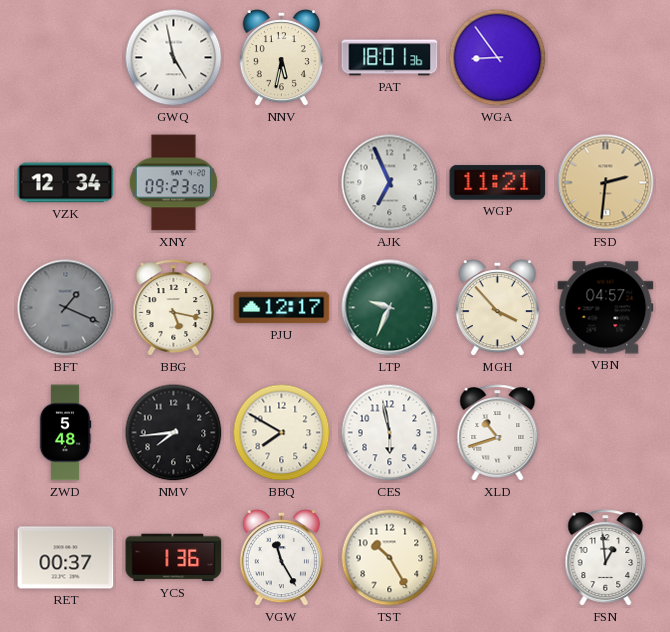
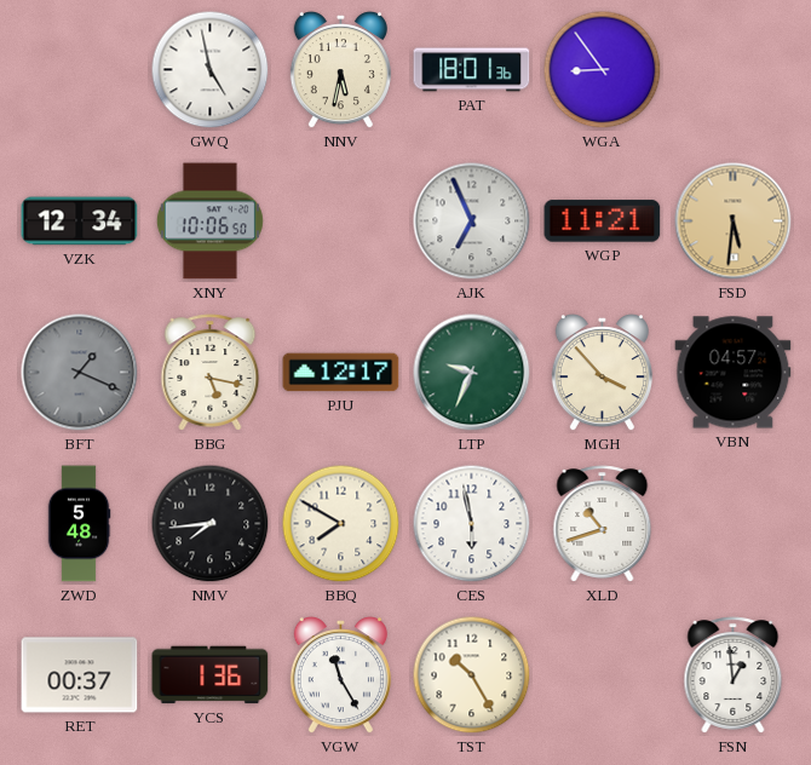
XNY: 09:23 -> 10:06 (209, 222)
FSD: 2:31 -> 5:31 (734, 222)
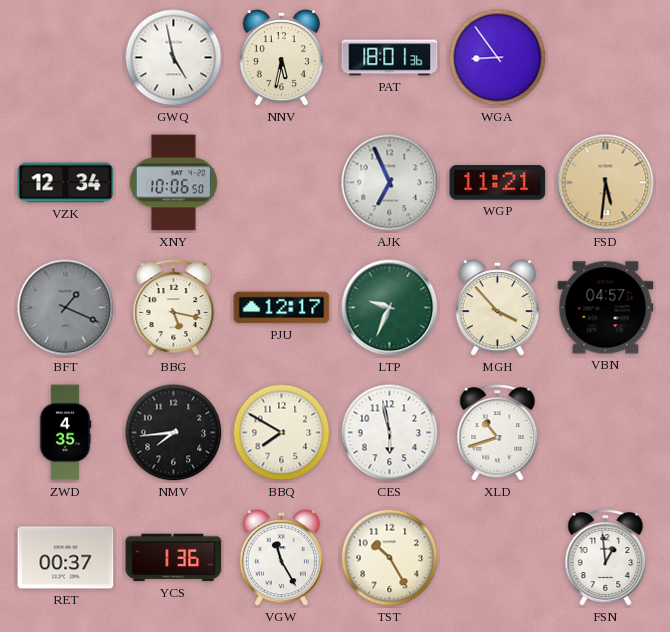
ZWD: 5:48 -> 4:35 (65, 433)
